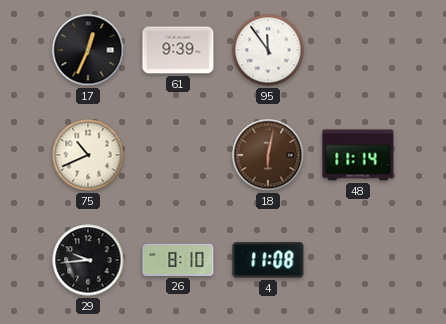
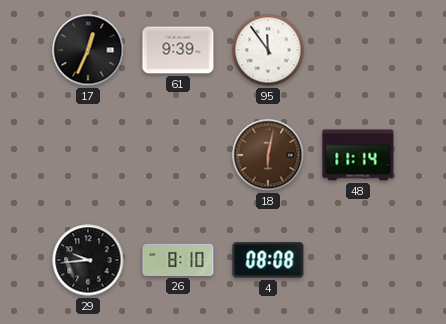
75: 10:41 -> none (88, 155)
4: 11:08 -> 08:08 (268, 260)
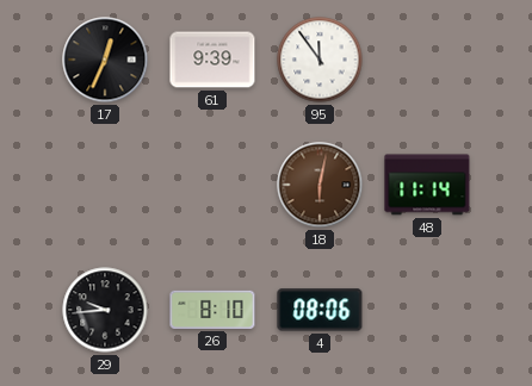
4: 08:08 -> 08:06 (320, 310)
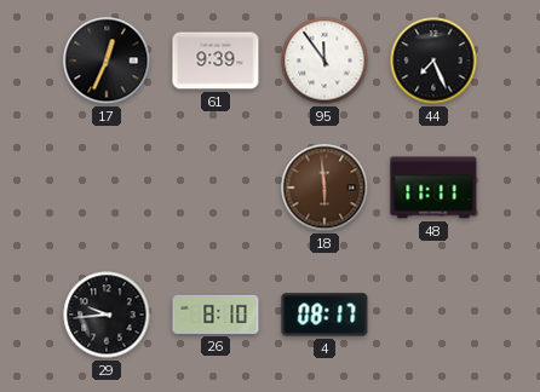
44: none -> 7:26 (433, 60)
18: 6:02 -> 5:59 (324, 188)
48: 11:14 -> 11:11 (433, 188)
4: 08:06 -> 08:17 (324, 315)
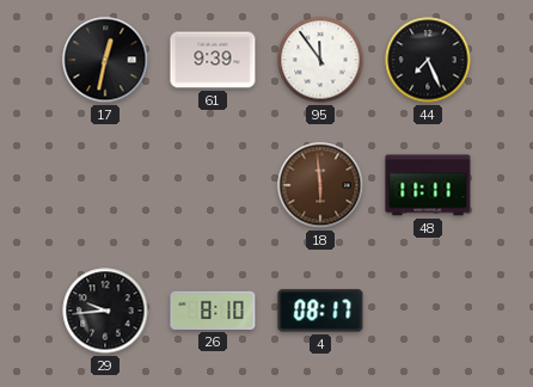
17: 12:34 -> 12:32 (105, 60)
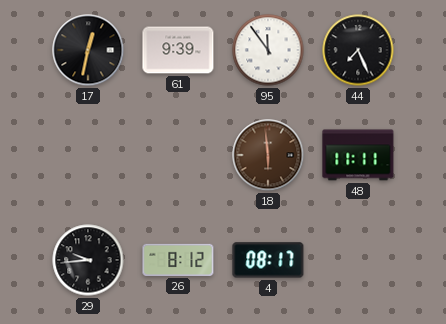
26: 8:10 -> 8:12 (178, 260)
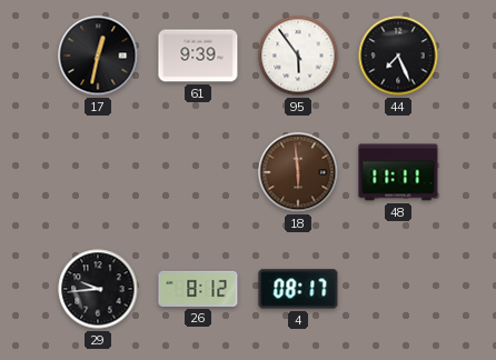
95: 11:54 -> 5:54 (298, 56)
